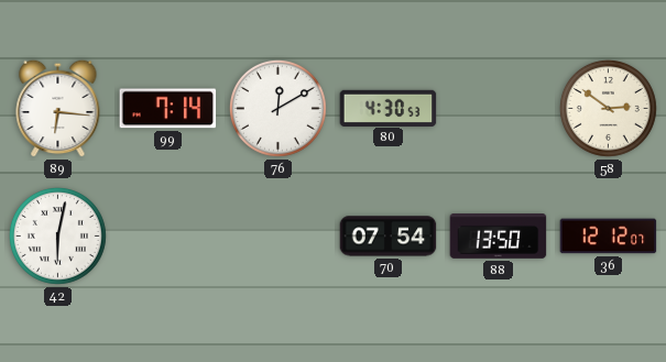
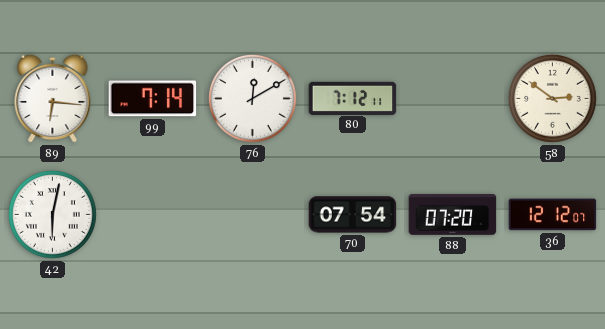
80: 4:30 -> 7:12 (353, 98)
88: 13:50 -> 07:20 (453, 215)
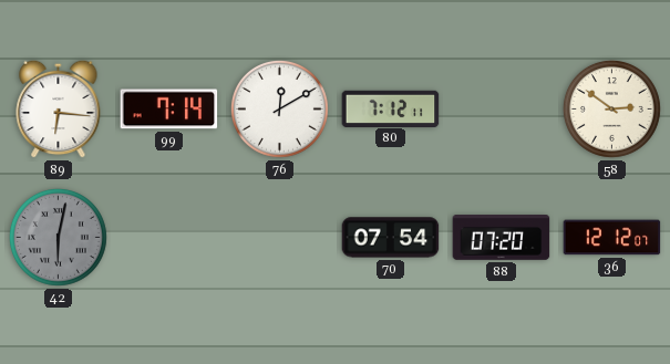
42 dial: white -> grey (58, 237)
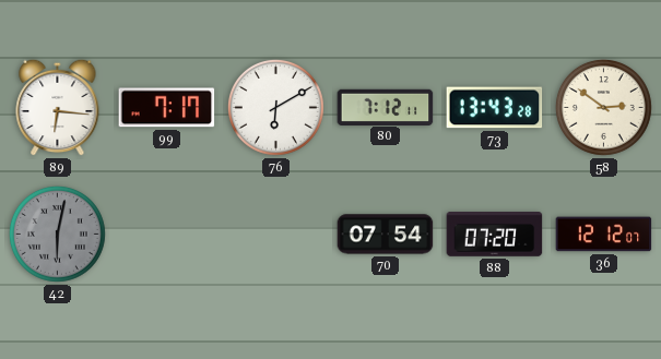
99: 7:14 -> 7:17 (167, 108)
76: 12:10 -> 6:10 (275, 107)
73: none -> 13:43 (495, 108)
